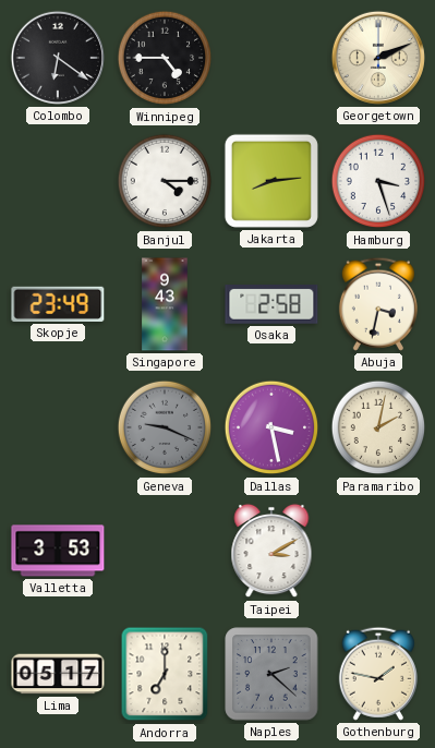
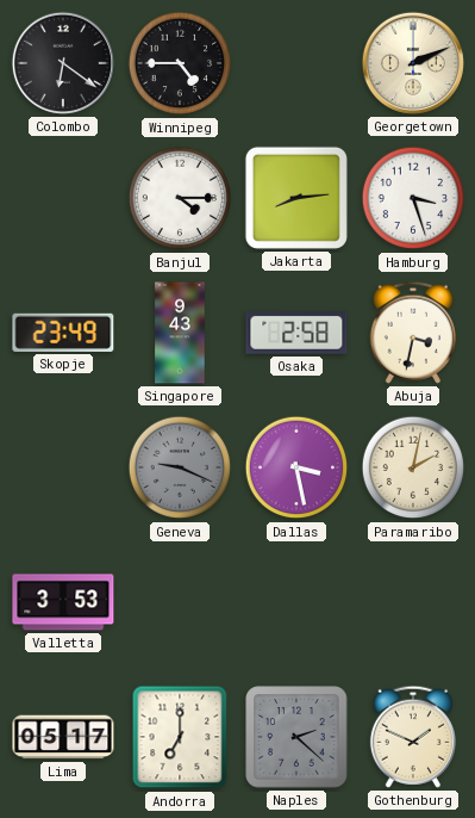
Taipei: 3:10 -> none (271, 551)
Gothenburg: 1:47 -> 1:49 (413, 737)
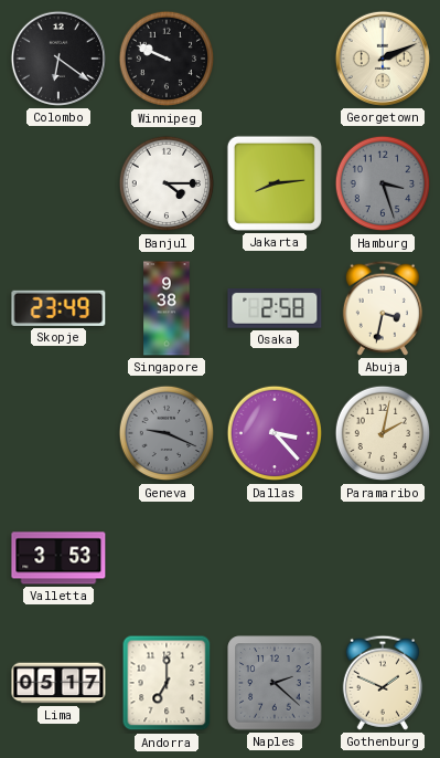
Winnipeg: 4:45 -> 9:49 (167, 59)
Hamburg dial: white -> grey (383, 183)
Singapore: 9:43 -> 9:38 (167, 308)
Dallas: 3:28 -> 3:23 (275, 433)
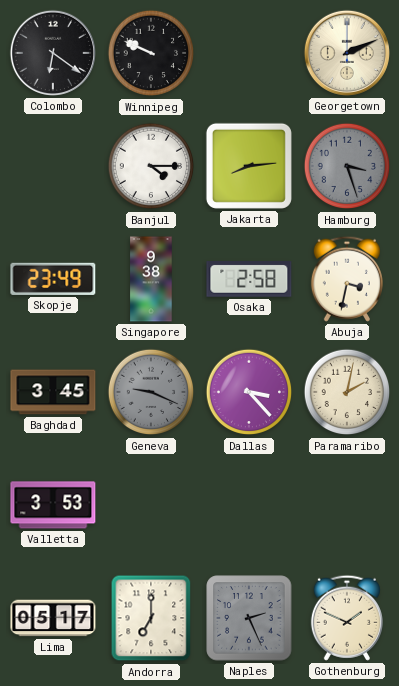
Baghdad: none -> 3:45 (53, 392)
Naples: 2:22 -> 2:26 (249, 618)
